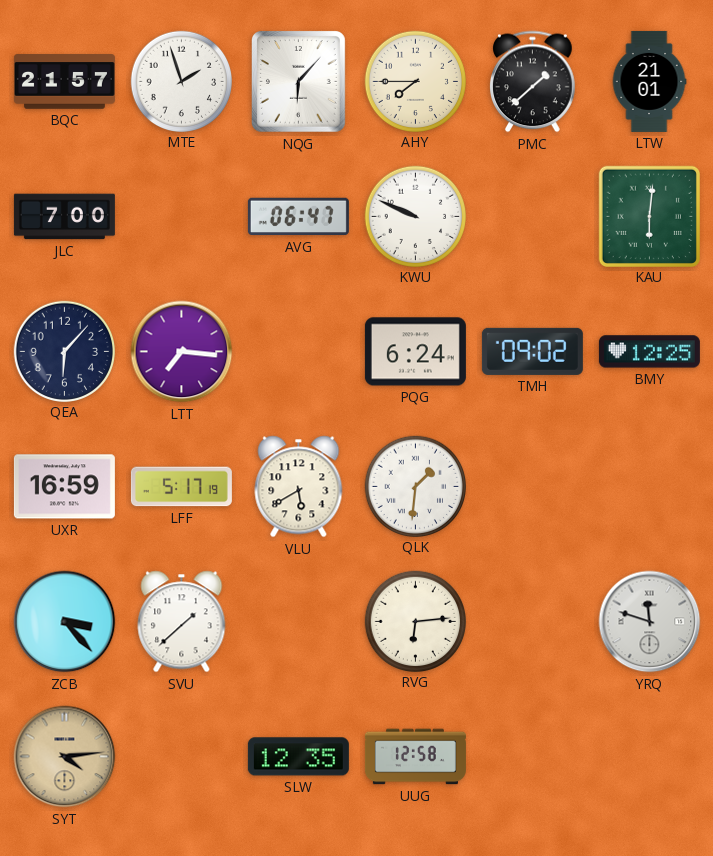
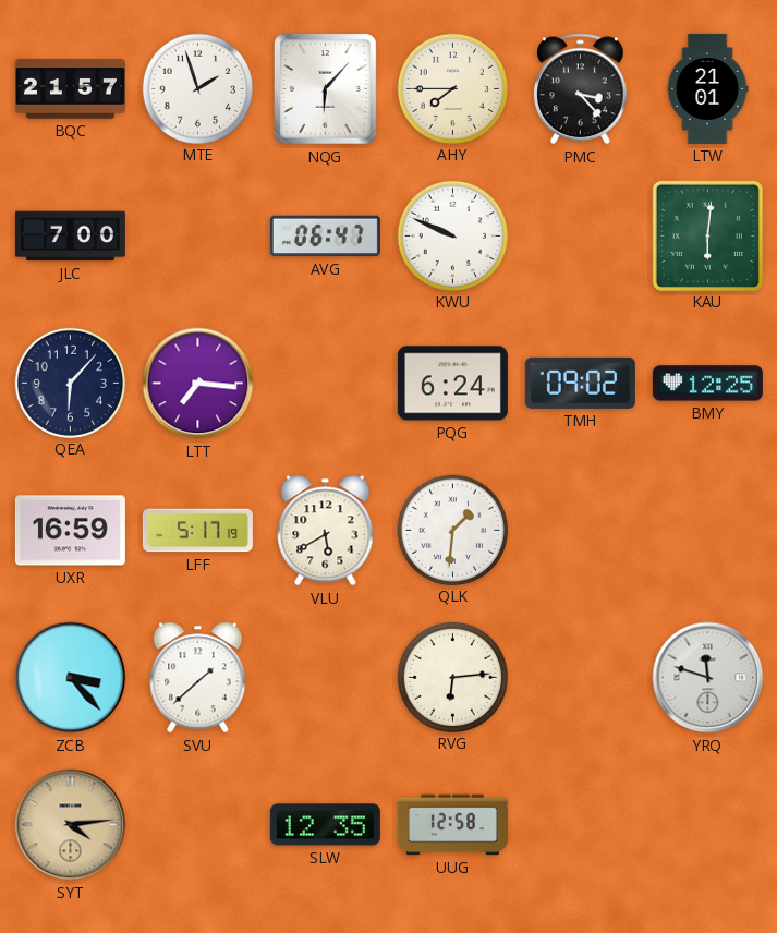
PMC: 1:38 -> 3:23 (581, 89)
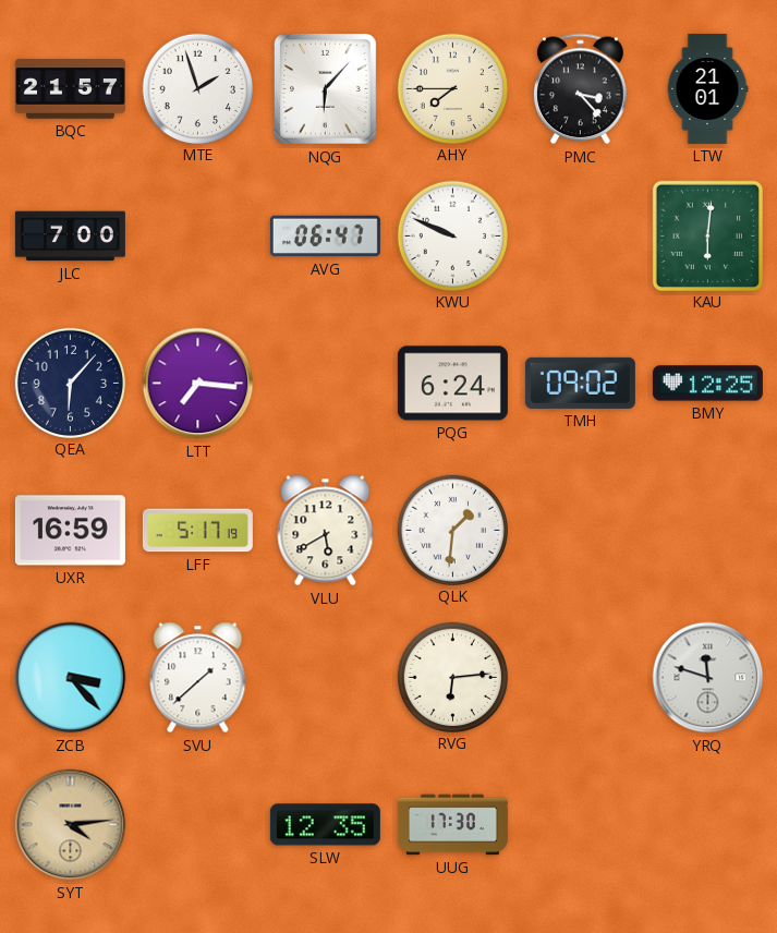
UUG: 12:58 -> 17:30 (452, 825)
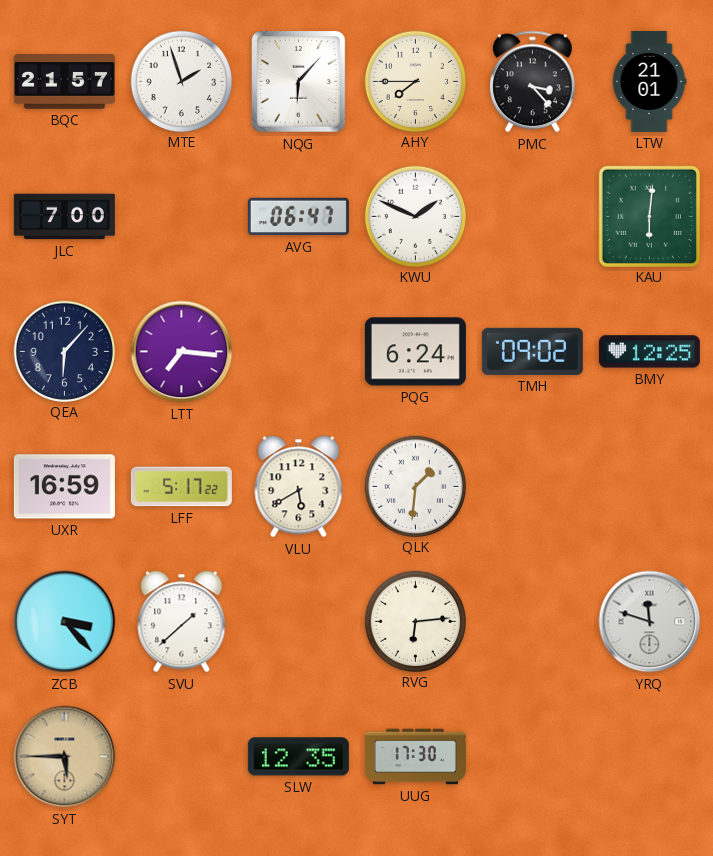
KWU: 9:49 -> 1:49 (415, 216)
LFF: 5:17:19 -> 5:17:22 (181, 487)
SYT: 4:14 -> 5:45 (65, 757)
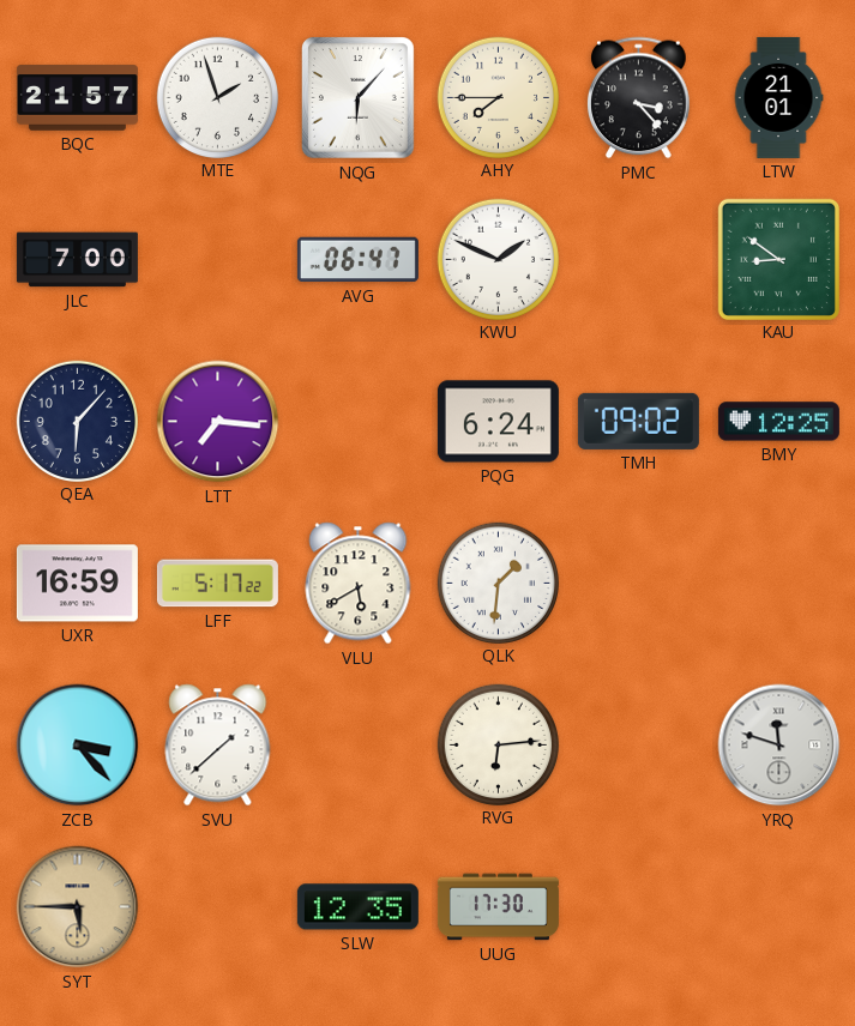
KAU: 6:01 -> 8:51 (778, 259)
